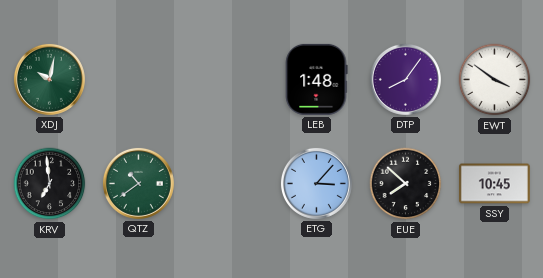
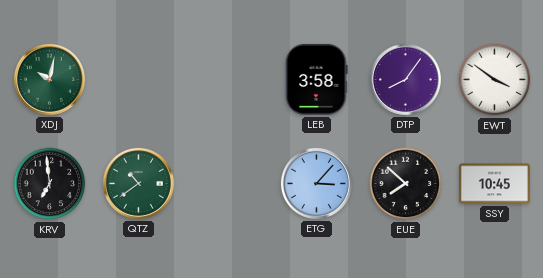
LEB: 1:48 -> 3:58 (317, 79)
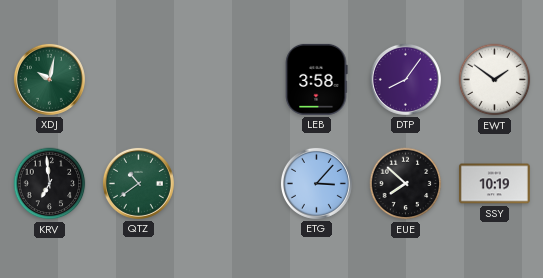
EWT: 3:51 -> 1:51 (495, 80)
SSY: 10:45 -> 10:19 (494, 184)
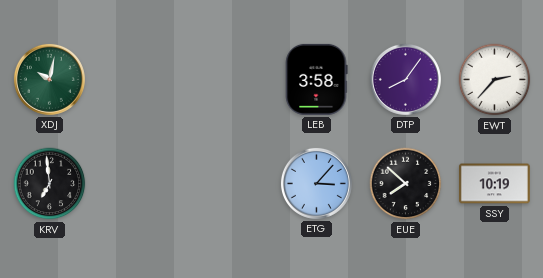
EWT: 1:51 -> 2:37 (495, 80)
QTZ: 10:39 -> none (138, 183)
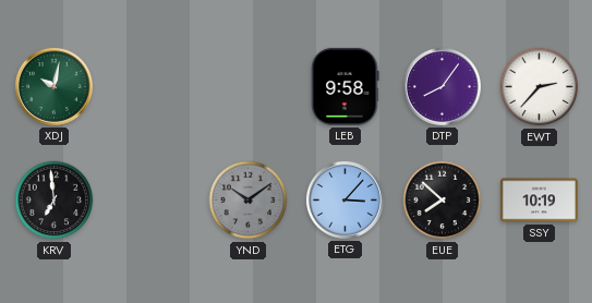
LEB: 3:58 -> 9:58 (346, 86)
YND: none -> 10:09 (249, 201)
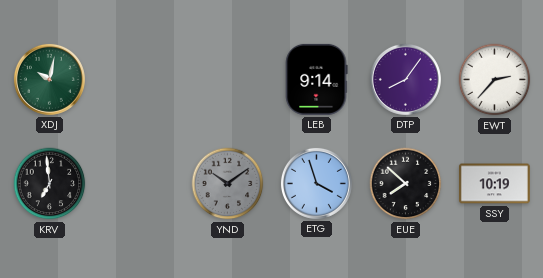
LEB: 9:58 -> 9:14 (317, 79)
ETG: 3:07 -> 3:57 (316, 183)
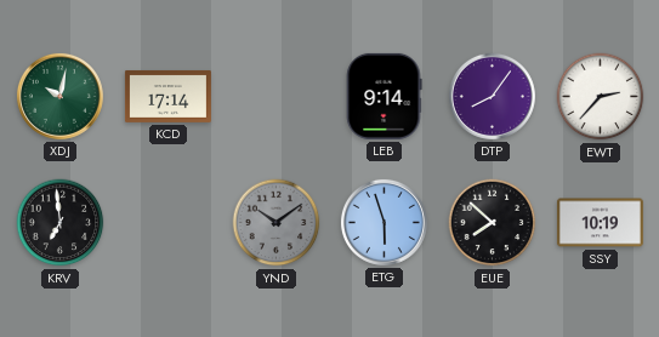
KCD: none -> 17:14 (167, 96)
ETG: 3:57 -> 5:57 (384, 222)
